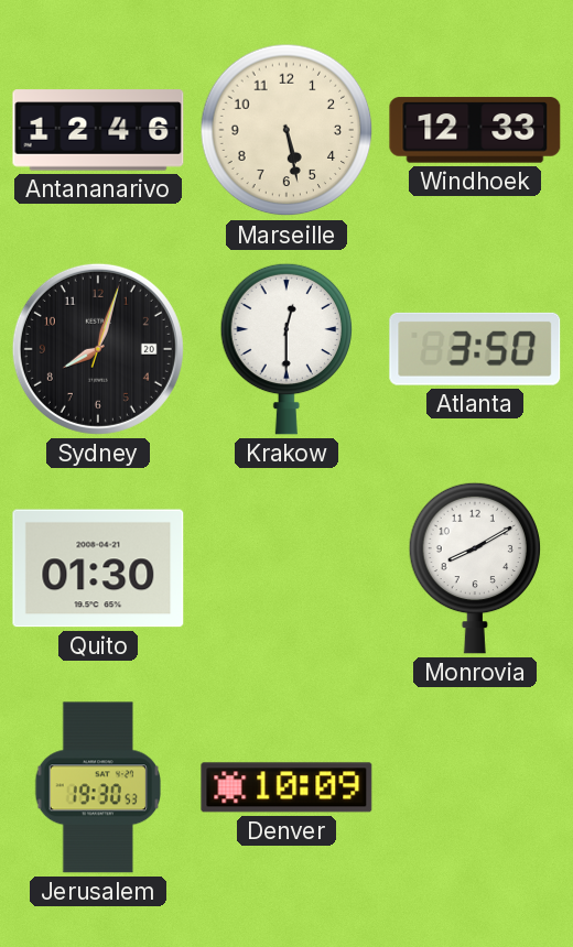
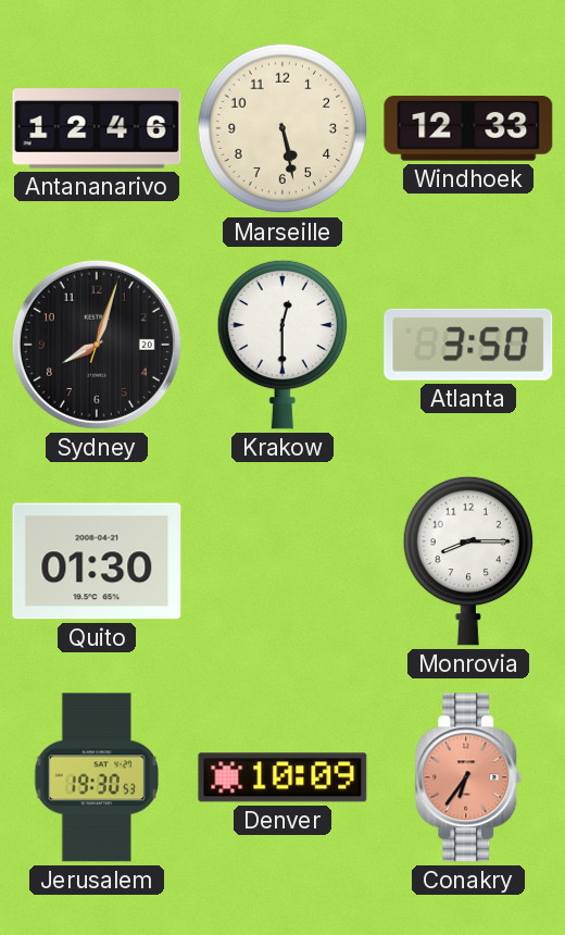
Monrovia: 8:10 -> 8:15 (468, 561)
Conakry: none -> 6:36 (468, 777)
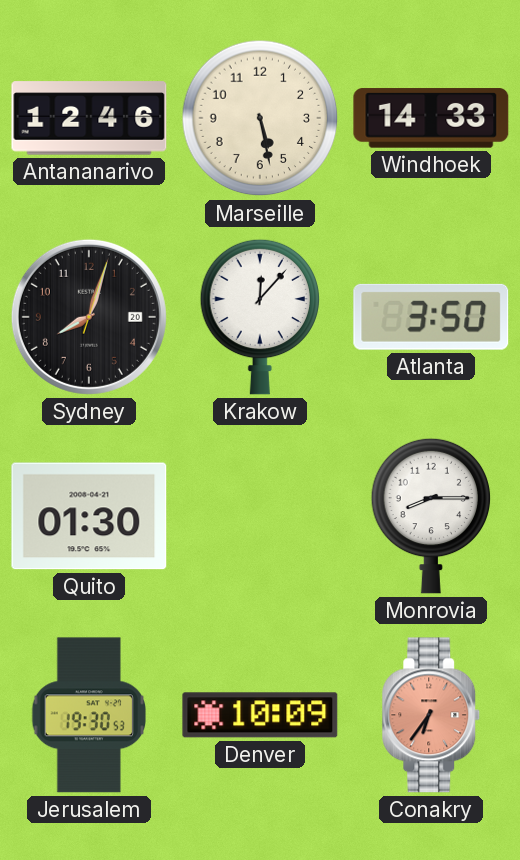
Windhoek: 12:33 -> 14:33 (431, 118)
Krakow: 12:30 -> 12:07 (260, 317)
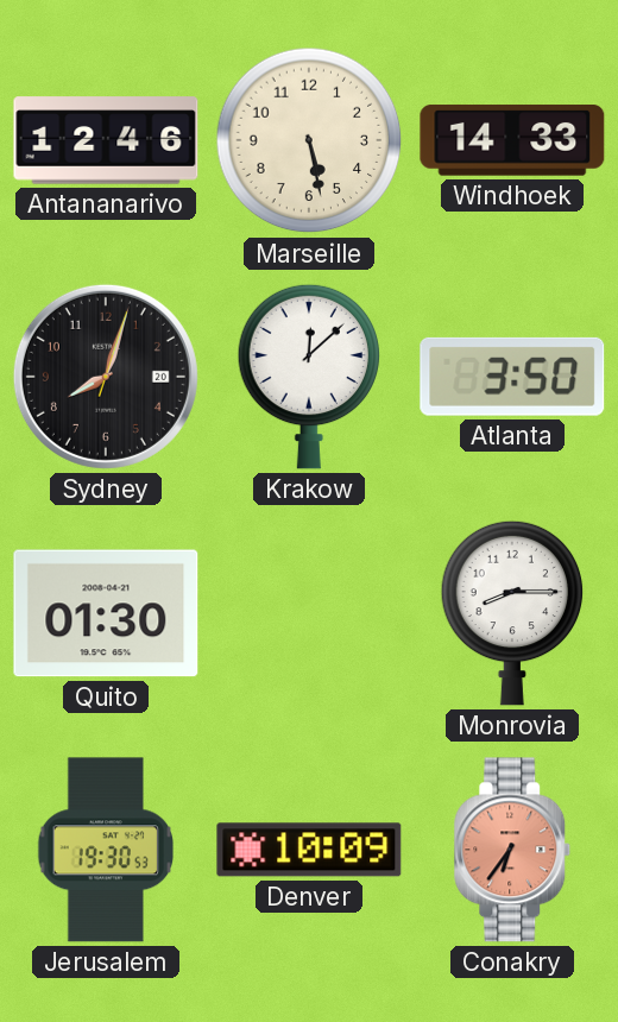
Krakow: 12:07 -> 12:08 (309, 377)
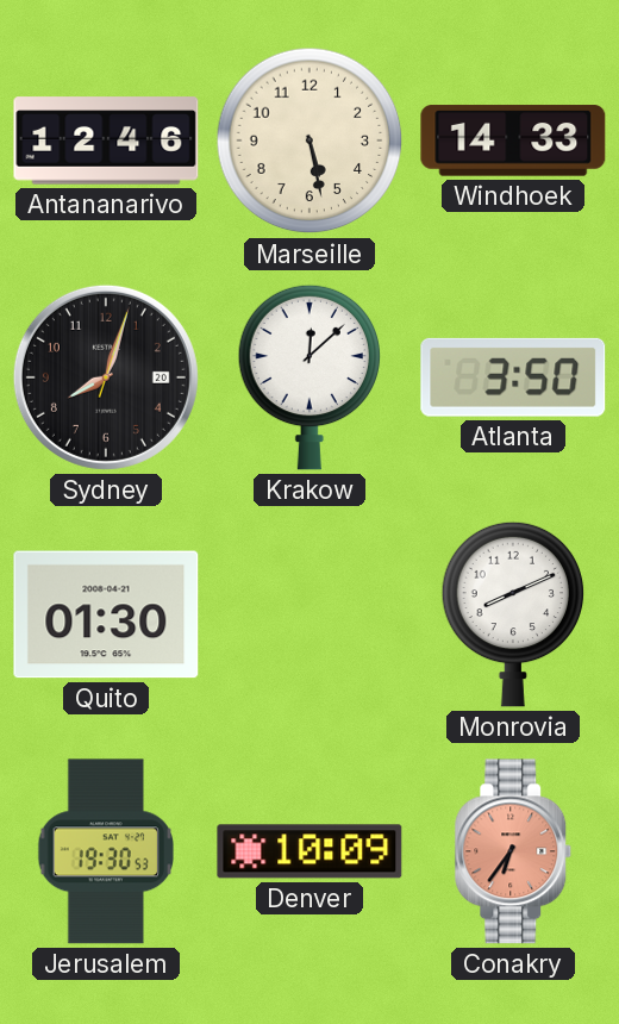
Monrovia: 8:15 -> 8:11 (513, 614)
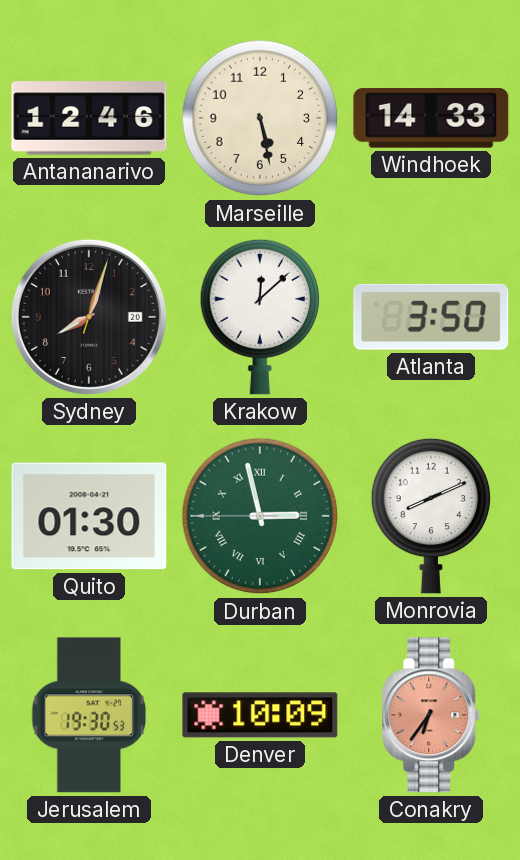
Durban: none -> 2:57 (260, 516)
